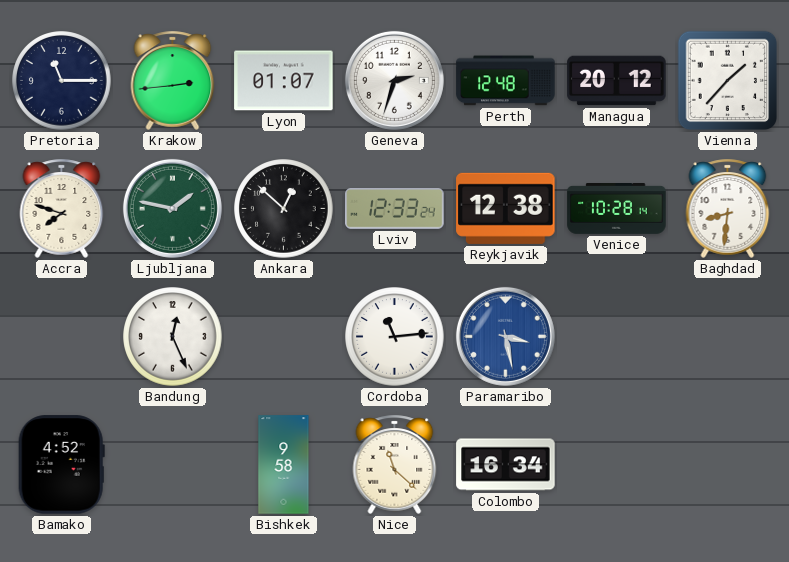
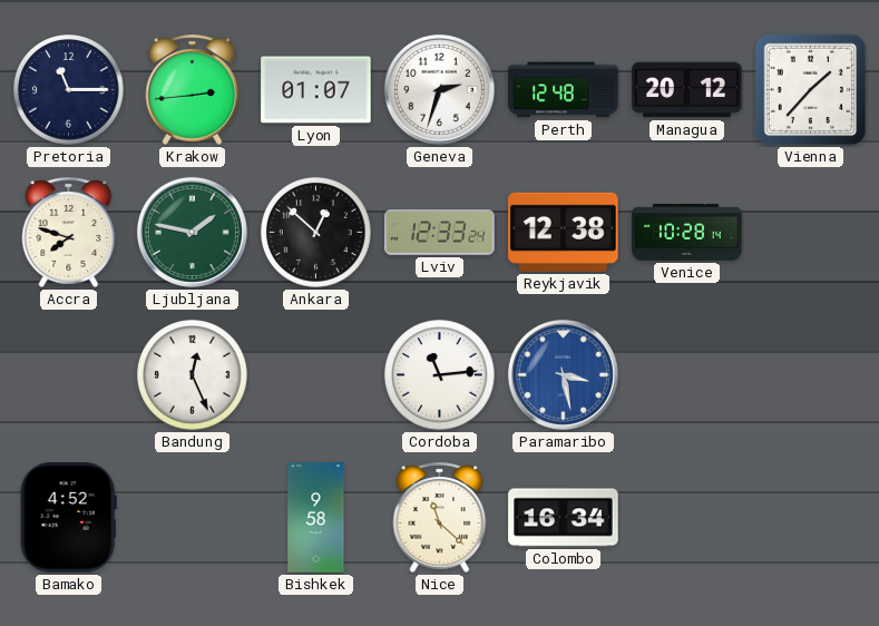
Baghdad: 8:31 -> none (728, 208)
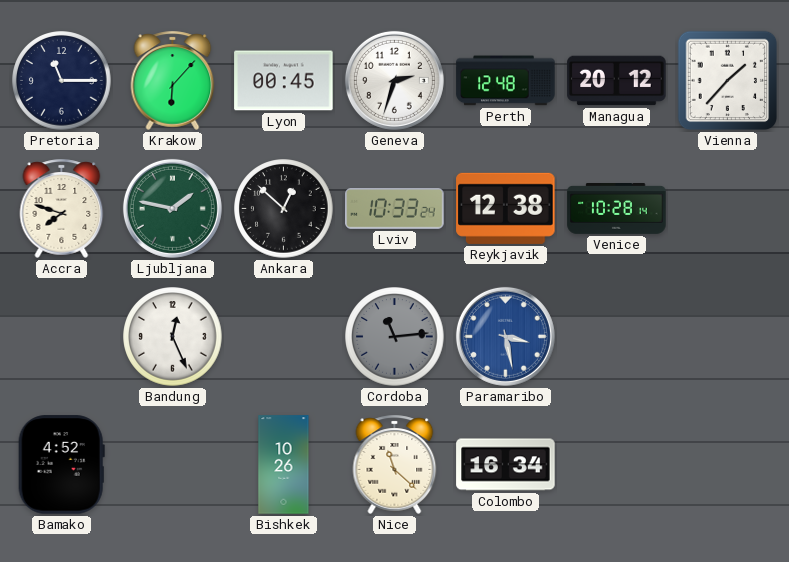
Krakow: 2:44 -> 6:07 (173, 80)
Lyon: 01:07 -> 00:45 (284, 81)
Lviv: 12:33 -> 10:33 (395, 209)
Cordoba dial: white -> grey (395, 337)
Bishkek: 9:58 -> 10:26 (284, 465)
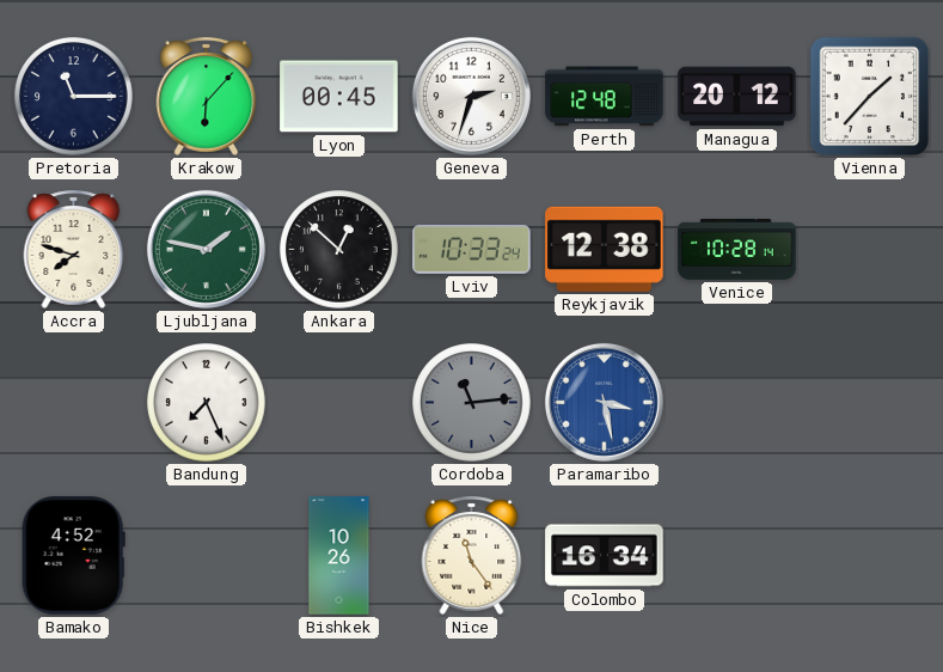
Bandung: 12:26 -> 7:26 (207, 403)
Nice: 11:22 -> 11:24 (472, 555)
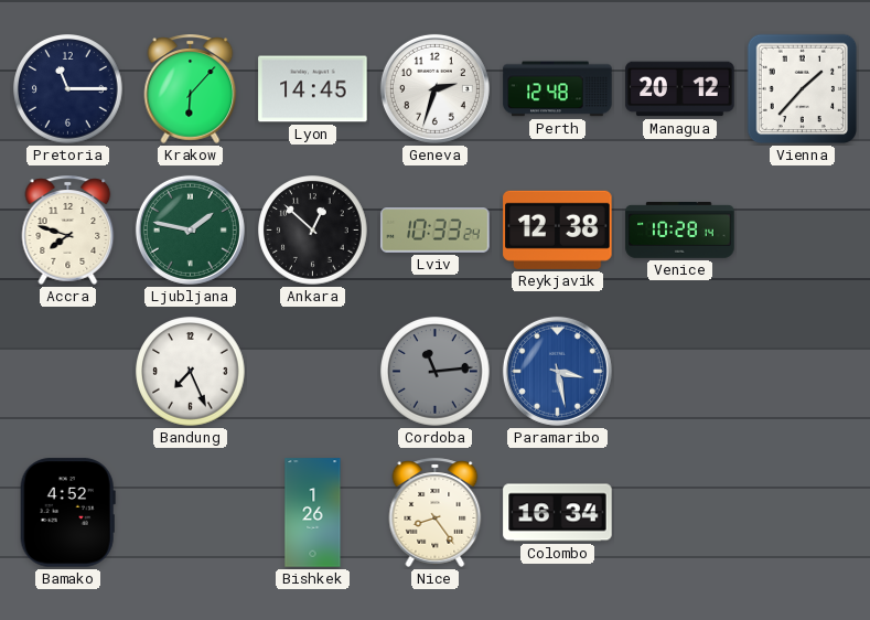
Lyon: 00:45 -> 14:45 (313, 89)
Bishkek: 10:26 -> 1:26 (313, 513)
Nice: 11:24 -> 8:24 (436, 512)
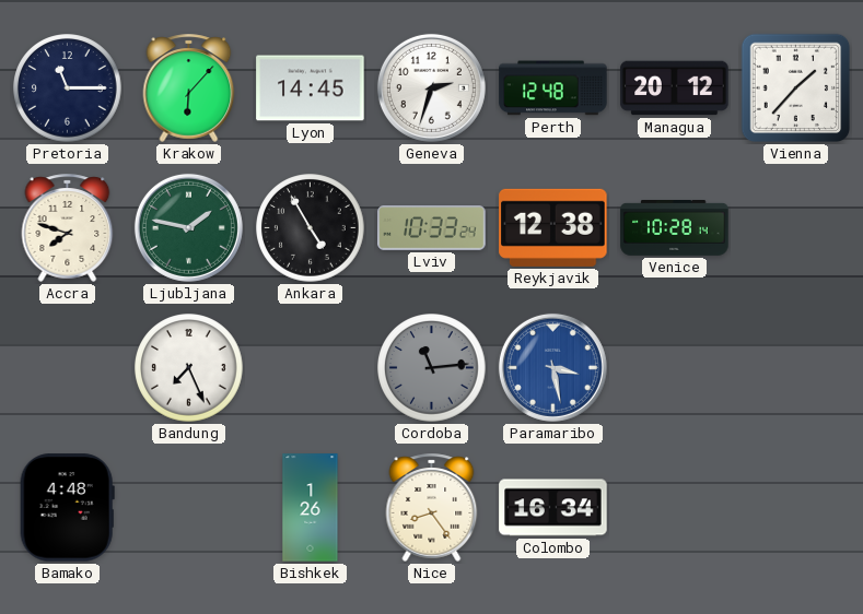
Ankara: 12:52 -> 4:55 (311, 228)
Bamako: 4:52 -> 4:48 (67, 508)
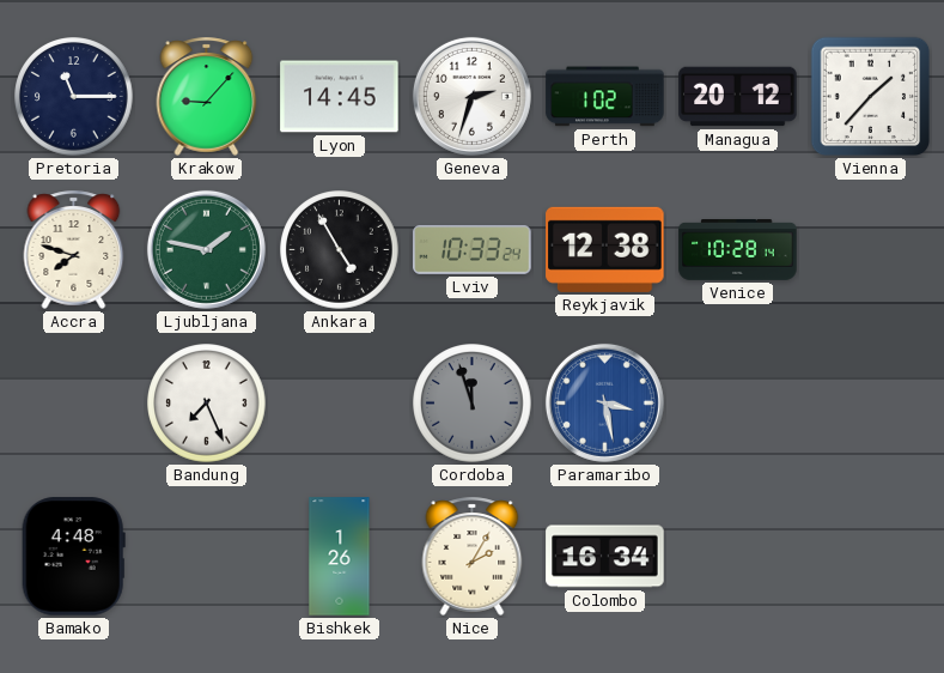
Krakow: 6:07 -> 9:07 (207, 96)
Perth: 12:48 -> 1:02 (605, 97)
Cordoba: 11:14 -> 11:57 (473, 404)
Nice: 8:24 -> 2:05 (473, 556)
